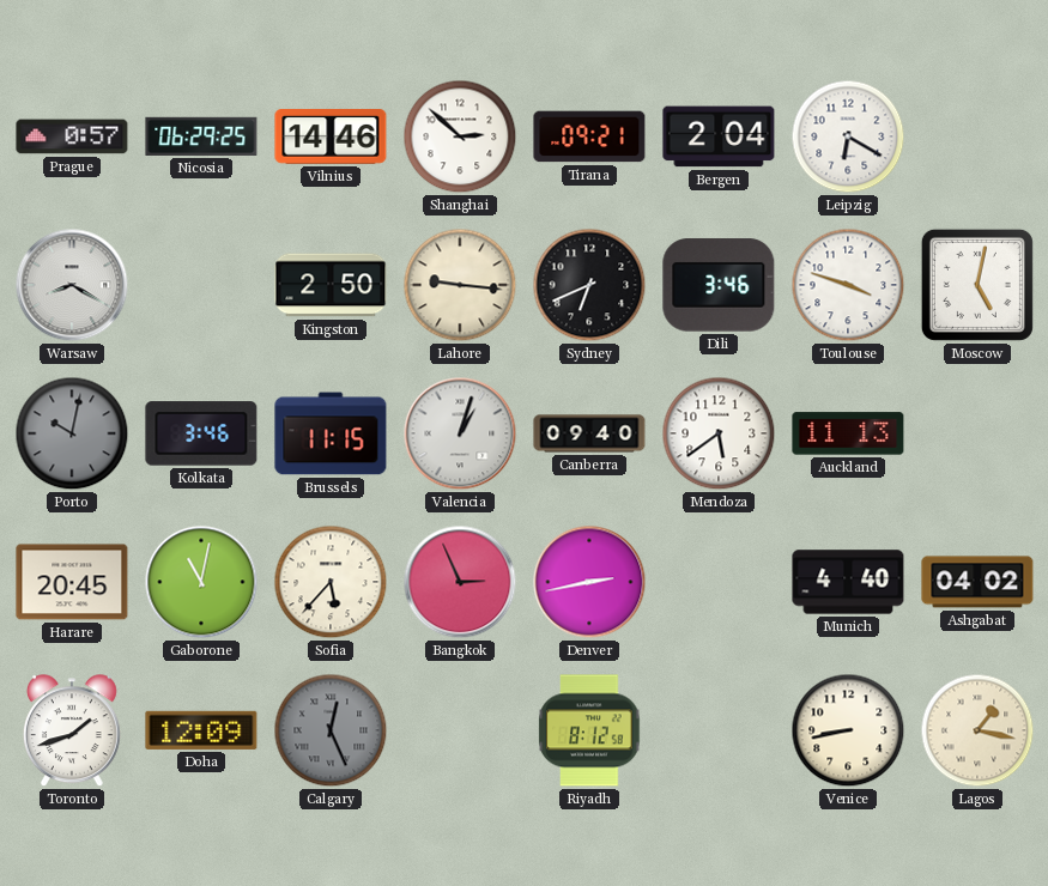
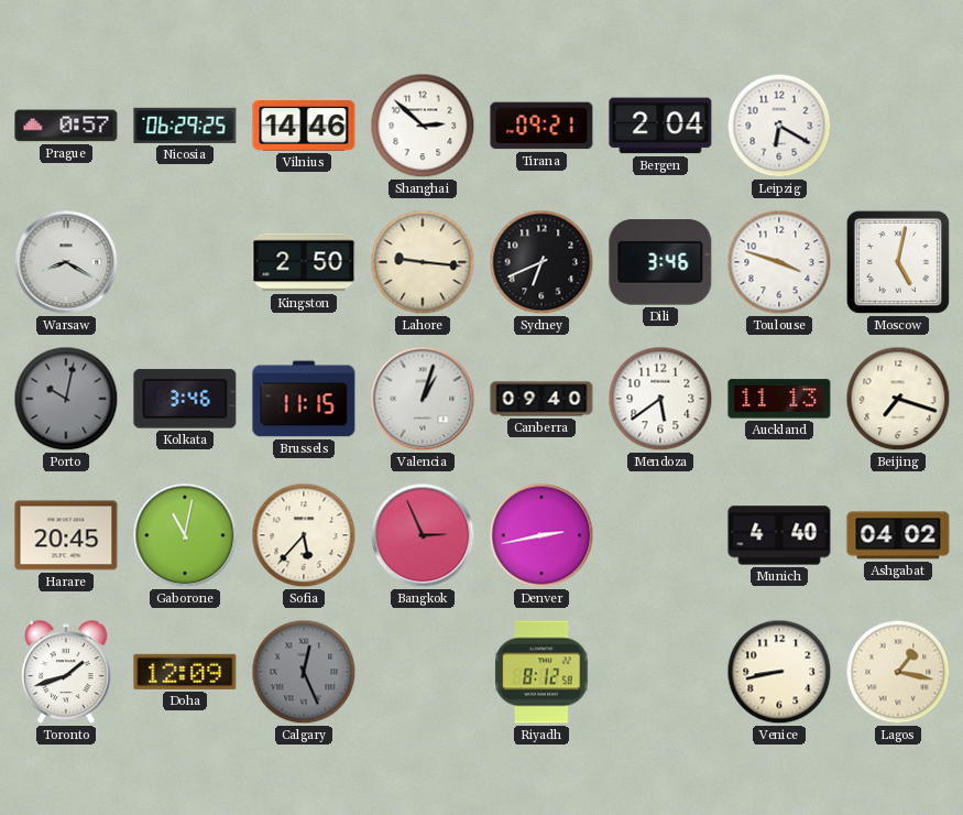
Beijing: none -> 7:18 (898, 399)
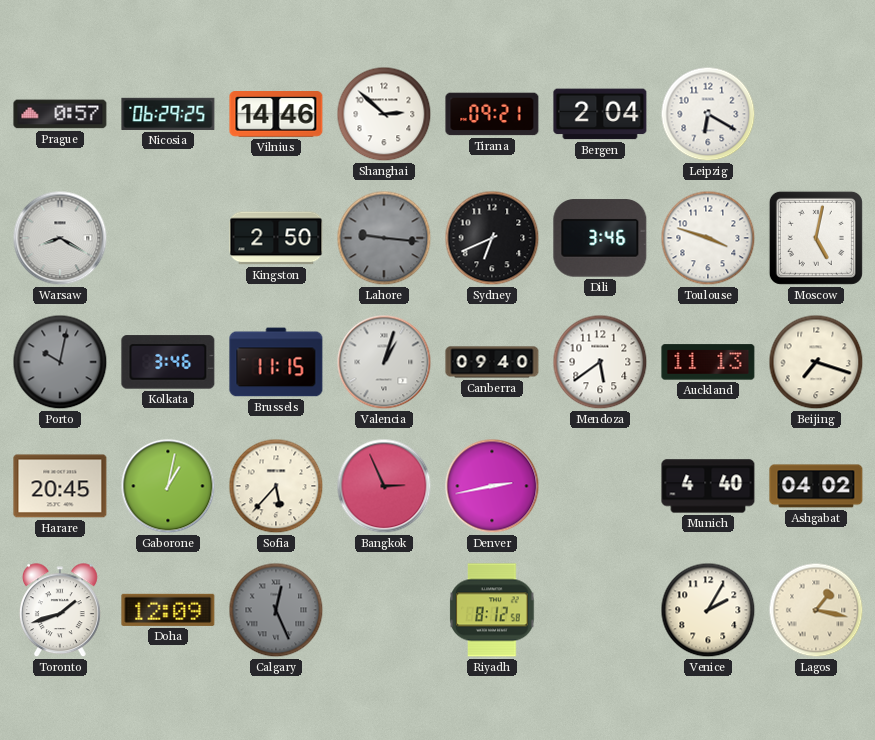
Lahore dial: cream -> grey (384, 238)
Gaborone: 11:02 -> 1:02 (168, 486)
Venice: 8:43 -> 2:05 (708, 610)
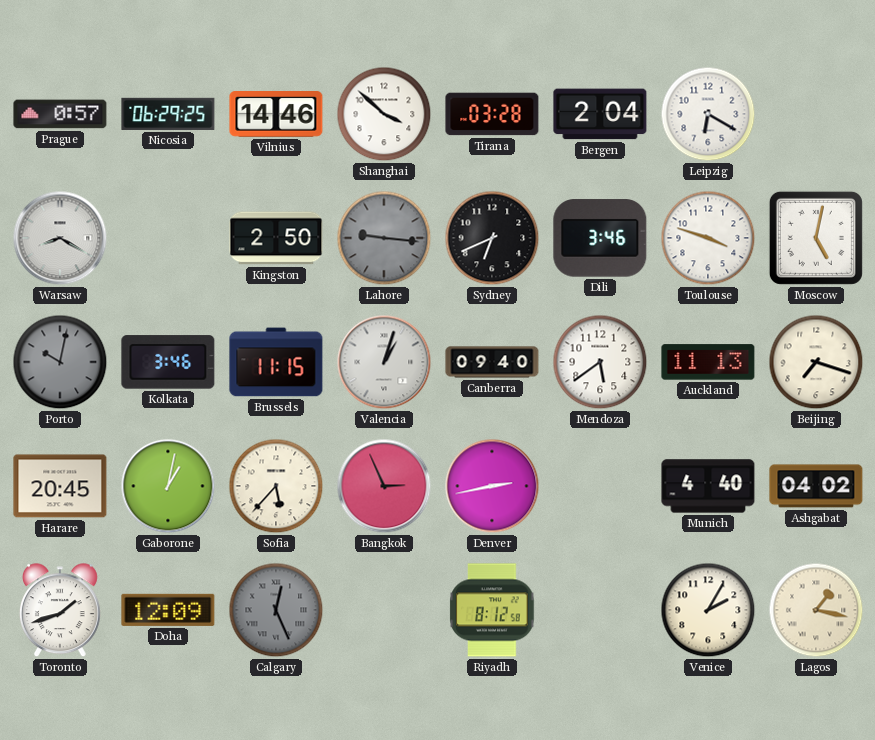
Shanghai: 2:52 -> 3:52 (384, 114)
Tirana: 09:21 -> 03:28 (492, 114)
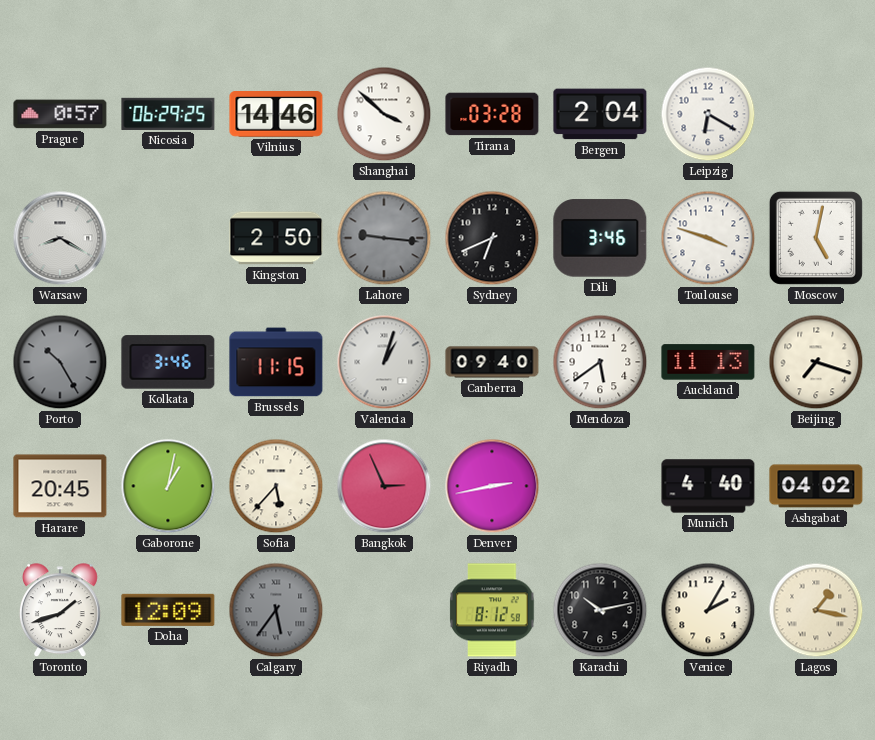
Porto: 10:02 -> 10:25 (60, 362)
Calgary: 12:26 -> 5:36 (276, 610)
Karachi: none -> 10:13 (600, 610)
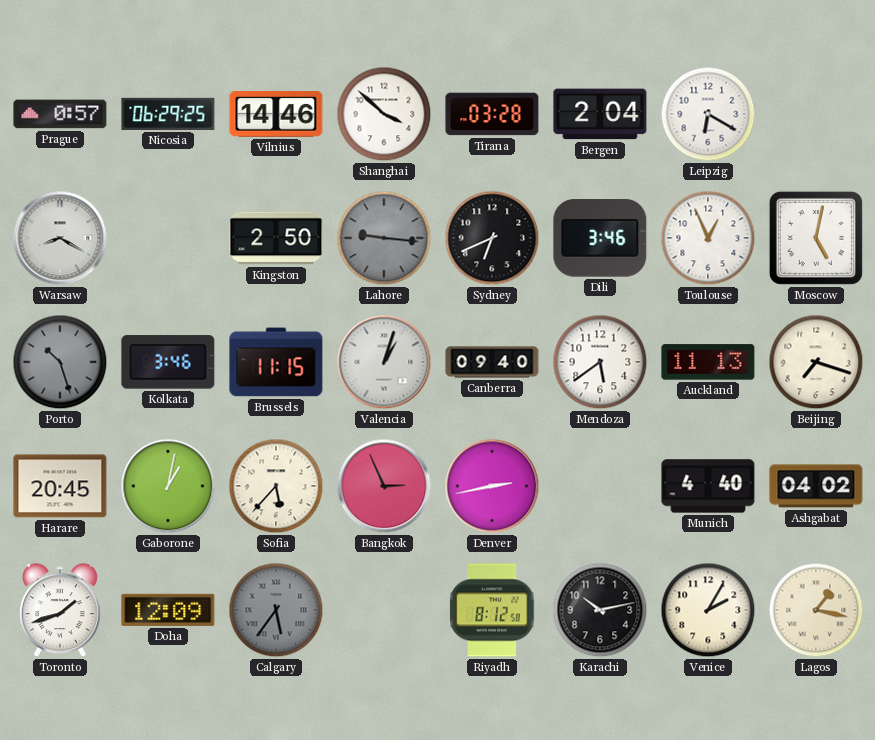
Toulouse: 3:48 -> 12:56 (708, 238)
Porto: 10:25 -> 10:27 (60, 362)
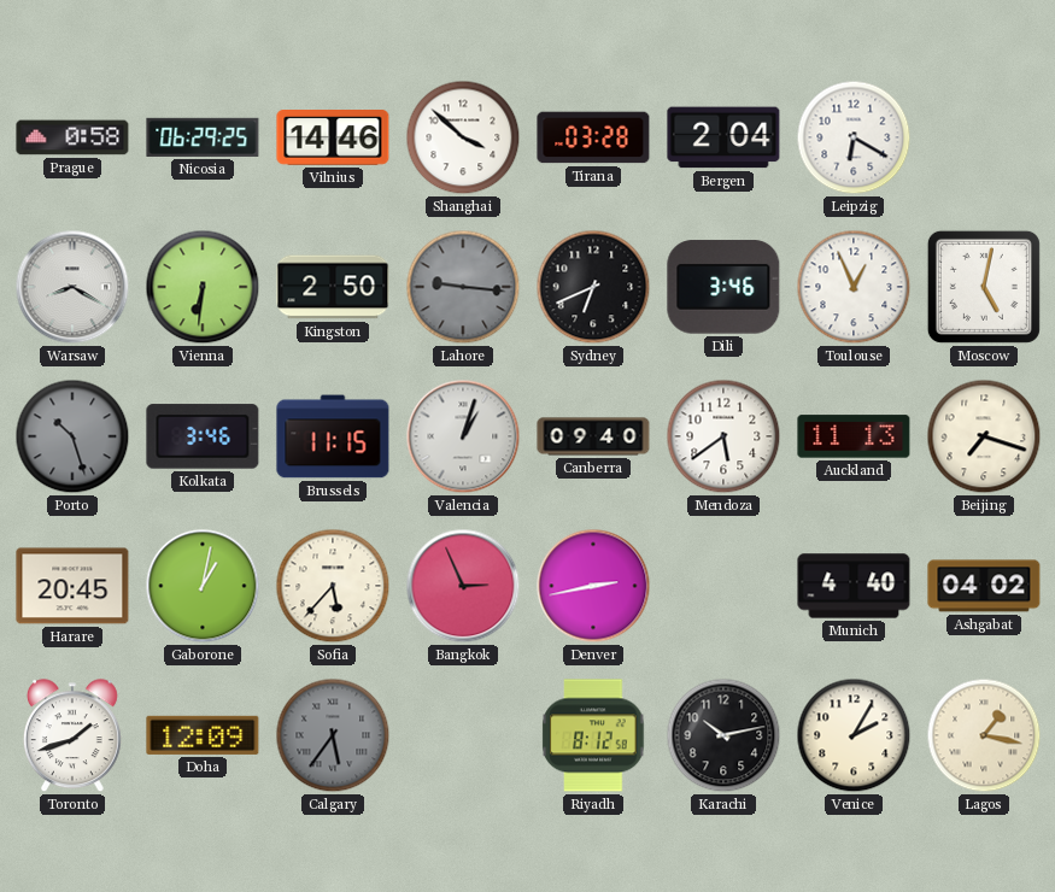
Prague: 0:57 -> 0:58 (72, 137)
Vienna: none -> 6:31 (203, 287)
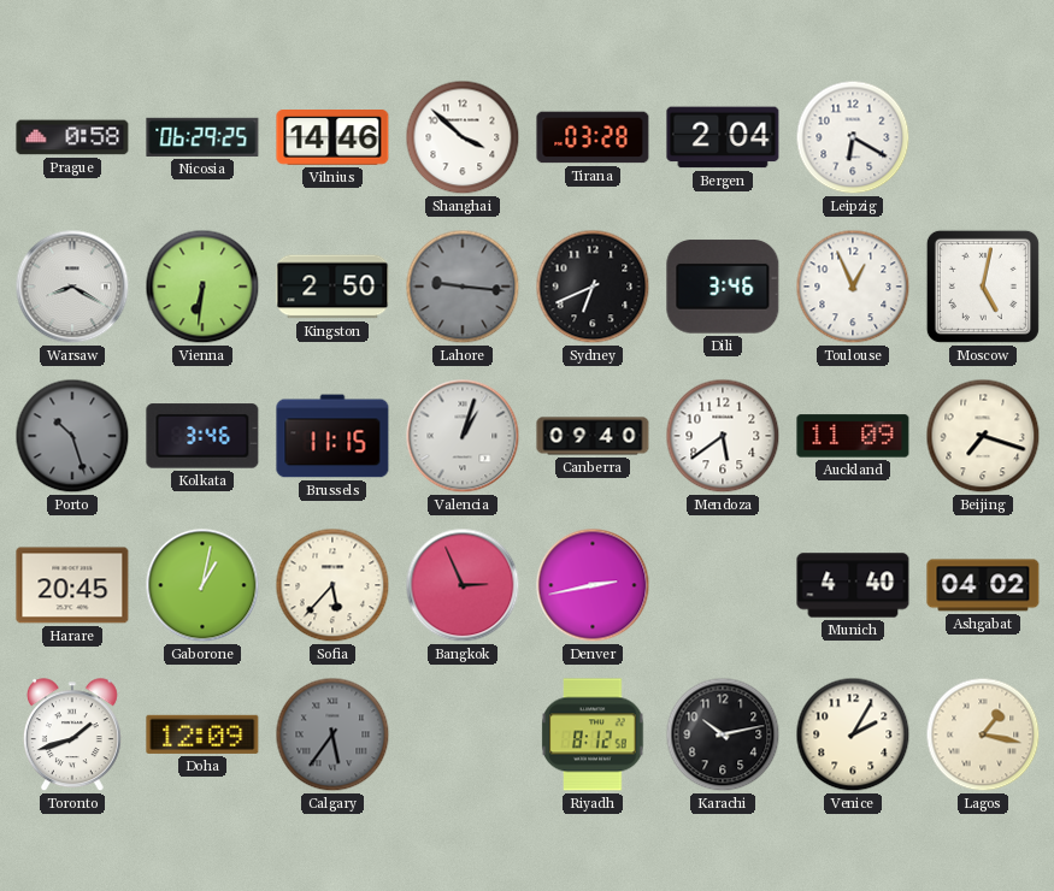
Auckland: 11:13 -> 11:09 (853, 436)
